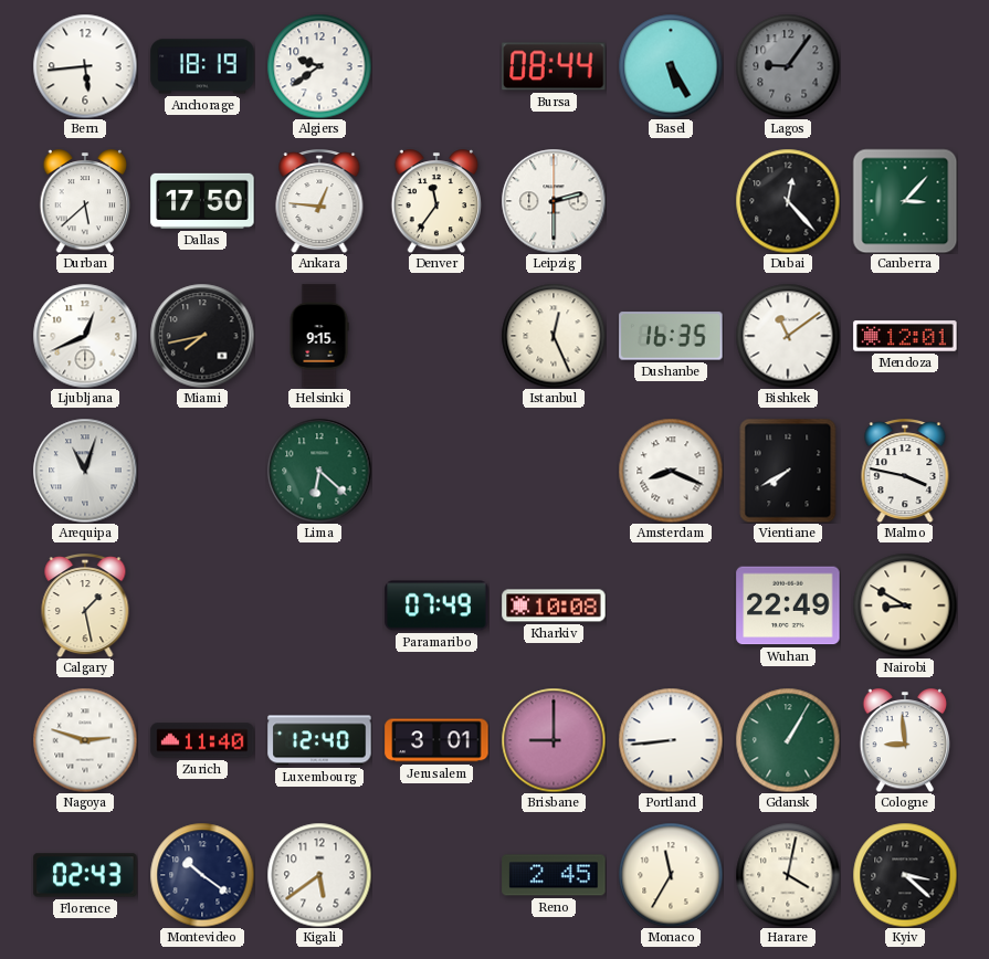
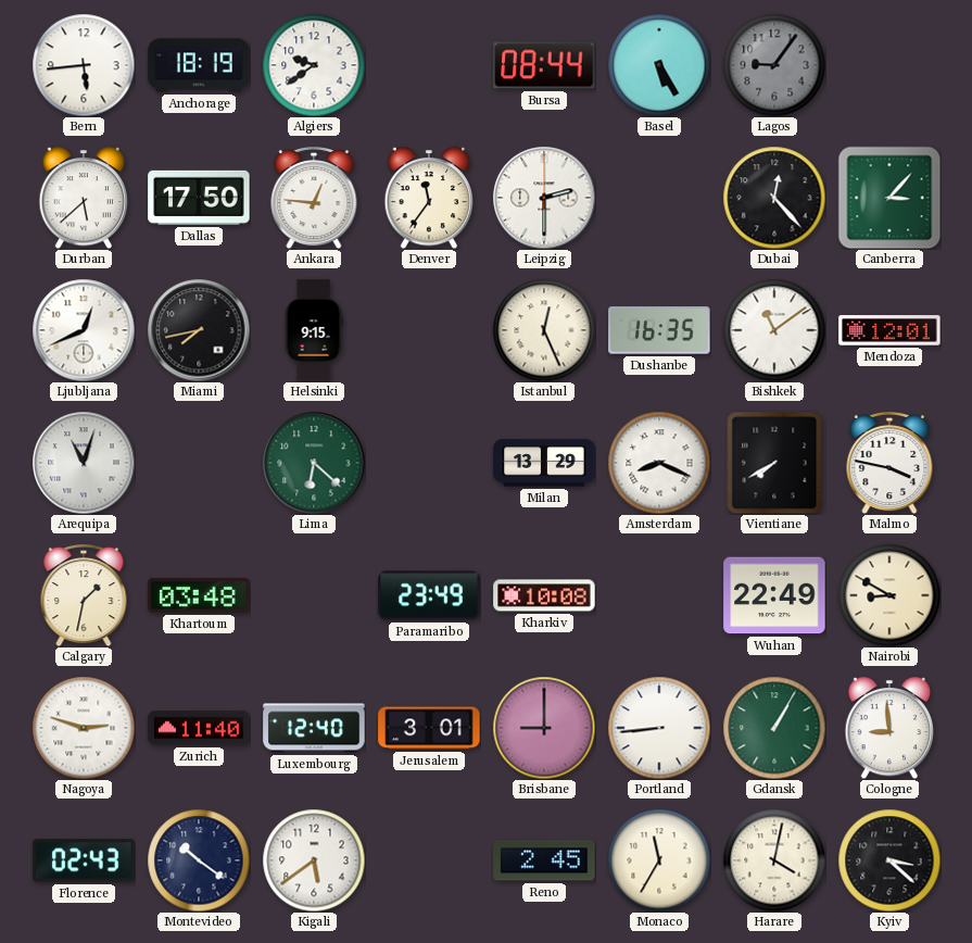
Milan: none -> 13:29 (544, 463)
Calgary: 1:28 -> 1:32 (84, 596)
Khartoum: none -> 03:48 (199, 595)
Paramaribo: 07:49 -> 23:49 (429, 595)
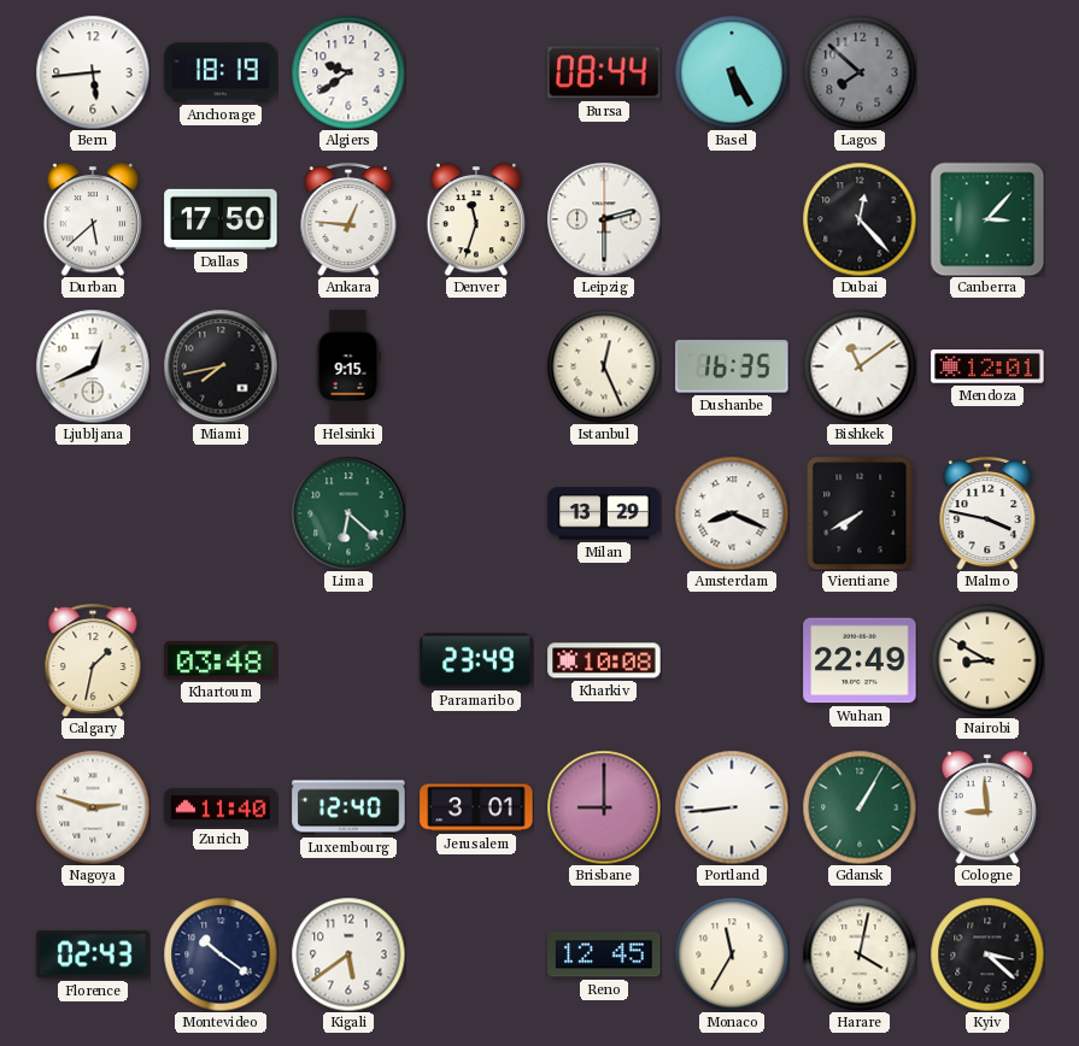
Lagos: 9:06 -> 7:52 (860, 72)
Denver: 11:36 -> 11:33 (476, 221)
Arequipa: 11:03 -> none (84, 463)
Reno: 2:45 -> 12:45 (604, 954)
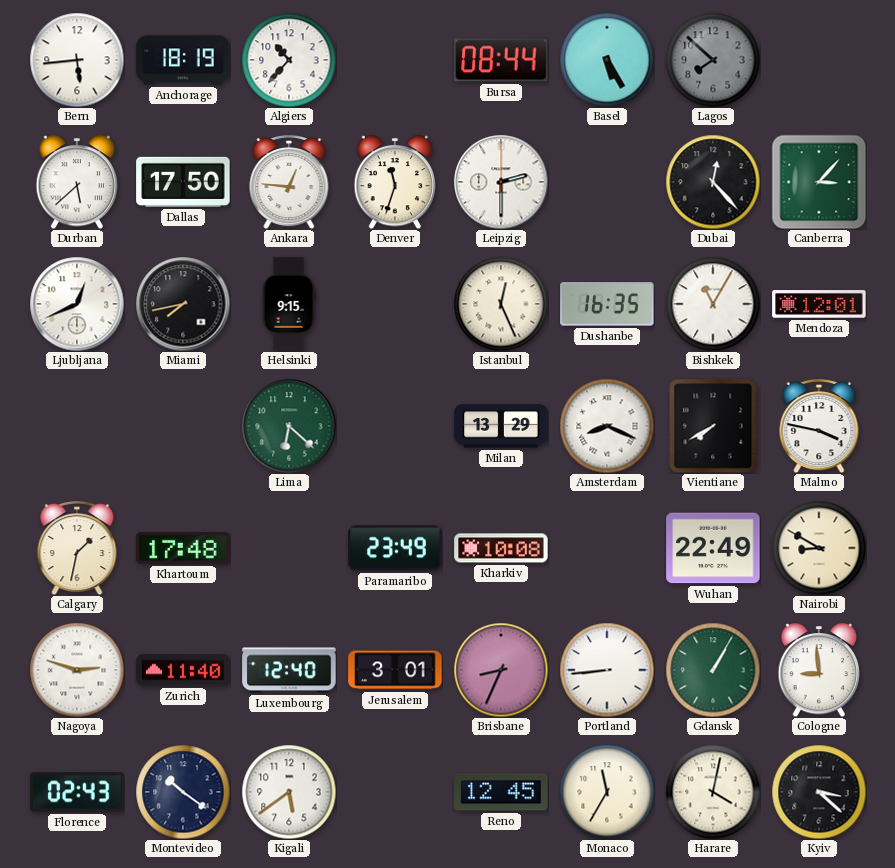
Algiers: 9:39 -> 10:37 (289, 60)
Bishkek: 11:09 -> 11:05 (713, 304)
Khartoum: 03:48 -> 17:48 (183, 548)
Brisbane: 9:00 -> 8:34 (501, 670)
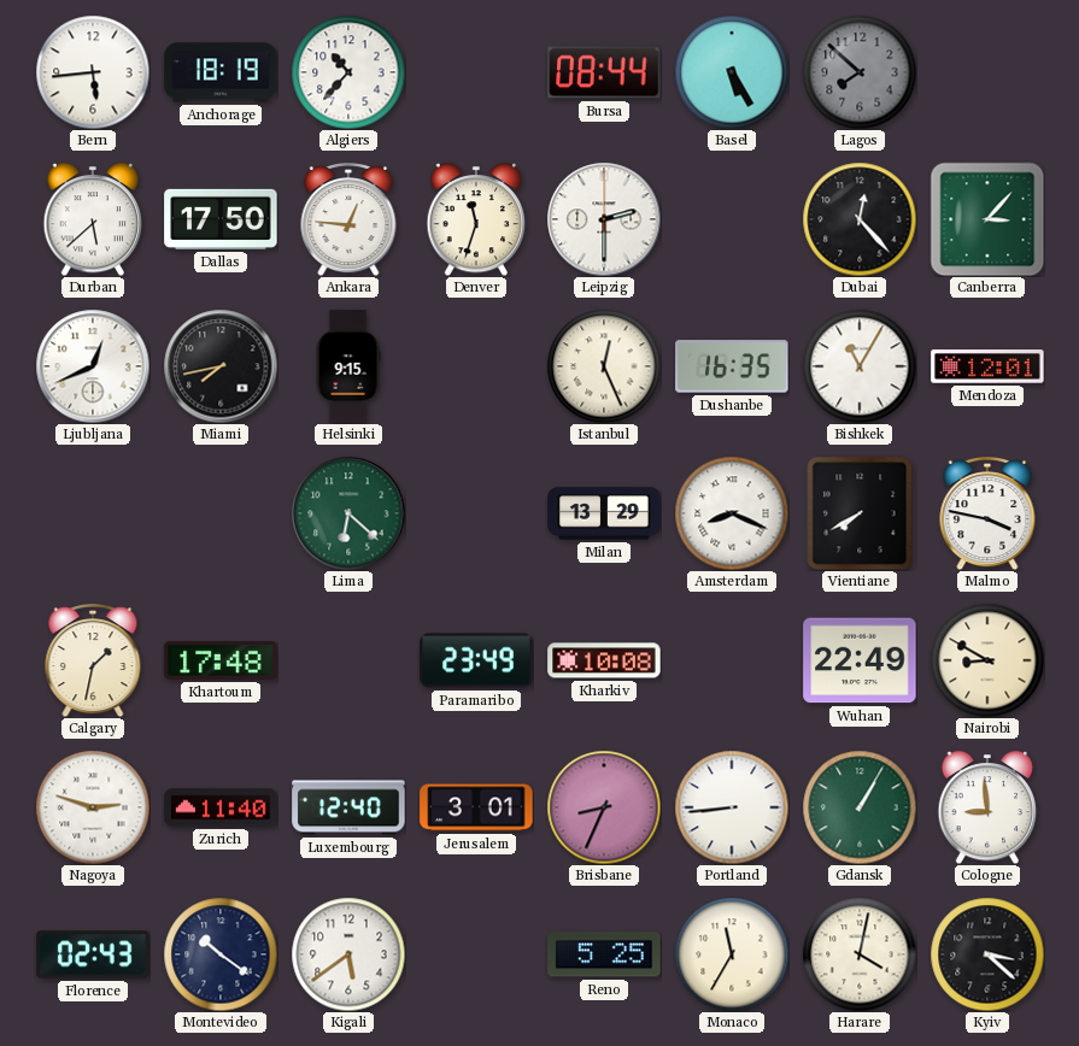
Reno: 12:45 -> 5:25 (604, 954)
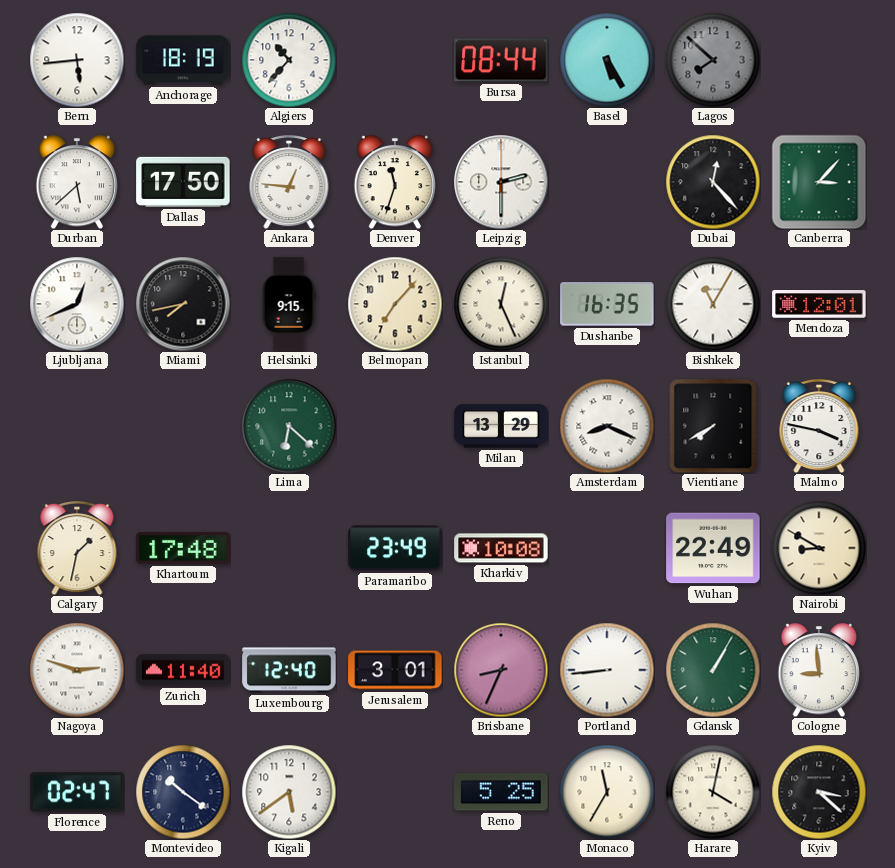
Belmopan: none -> 7:07 (395, 304)
Florence: 02:43 -> 02:47 (77, 792)
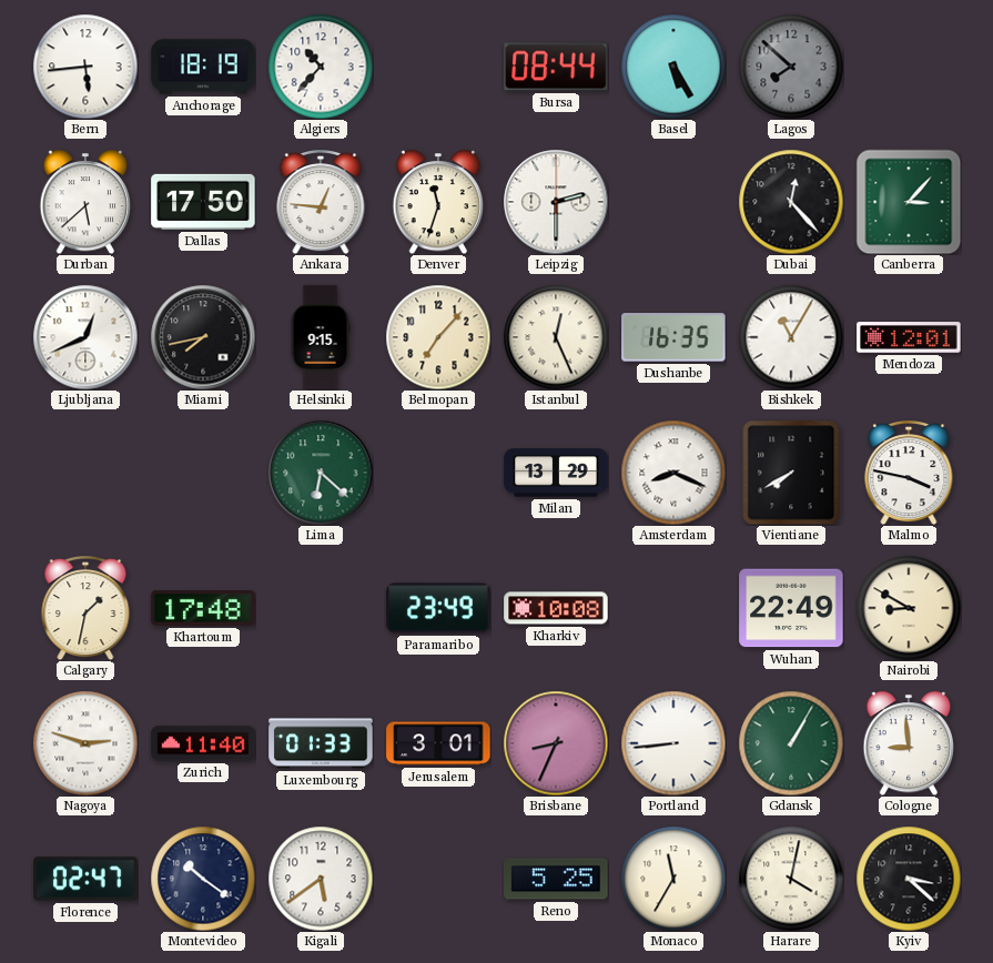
Luxembourg: 12:40 -> 01:33 (321, 743)
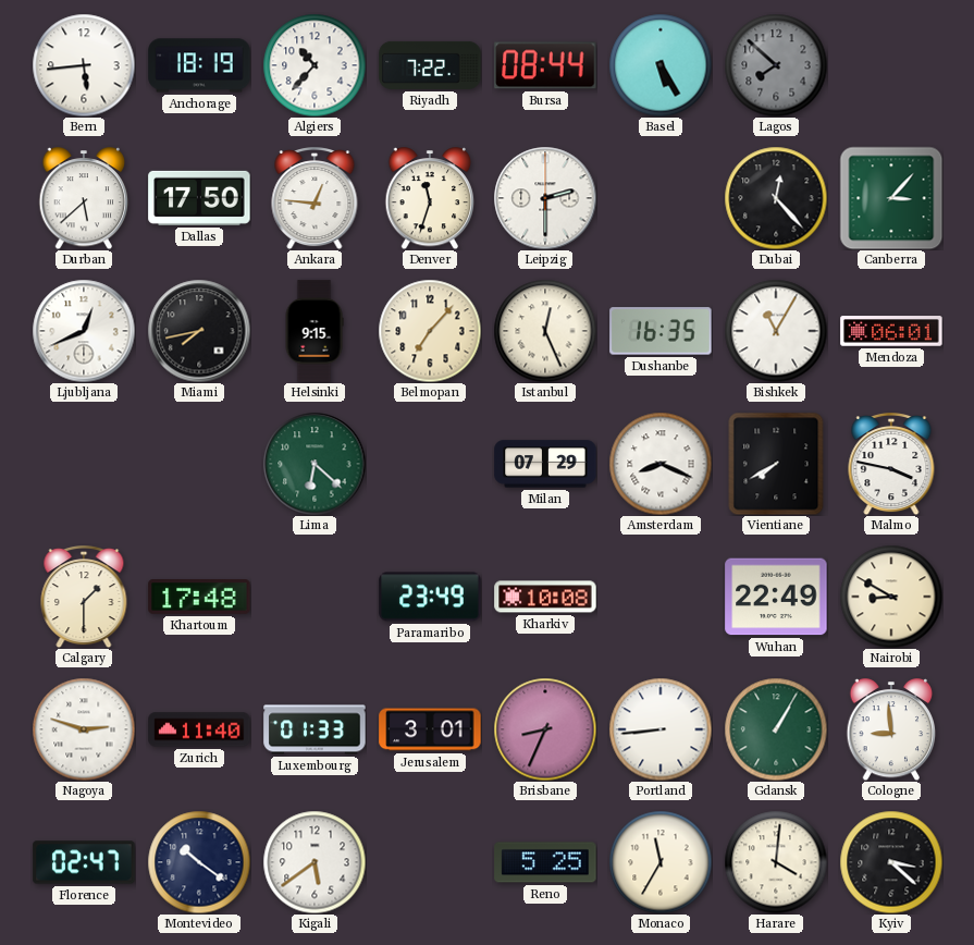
Riyadh: none -> 7:22 (430, 65)
Mendoza: 12:01 -> 06:01 (891, 331)
Milan: 13:29 -> 07:29 (545, 464)
Calgary: 1:32 -> 1:30 (84, 598)
Harare: 4:02 -> 4:01 (776, 862)
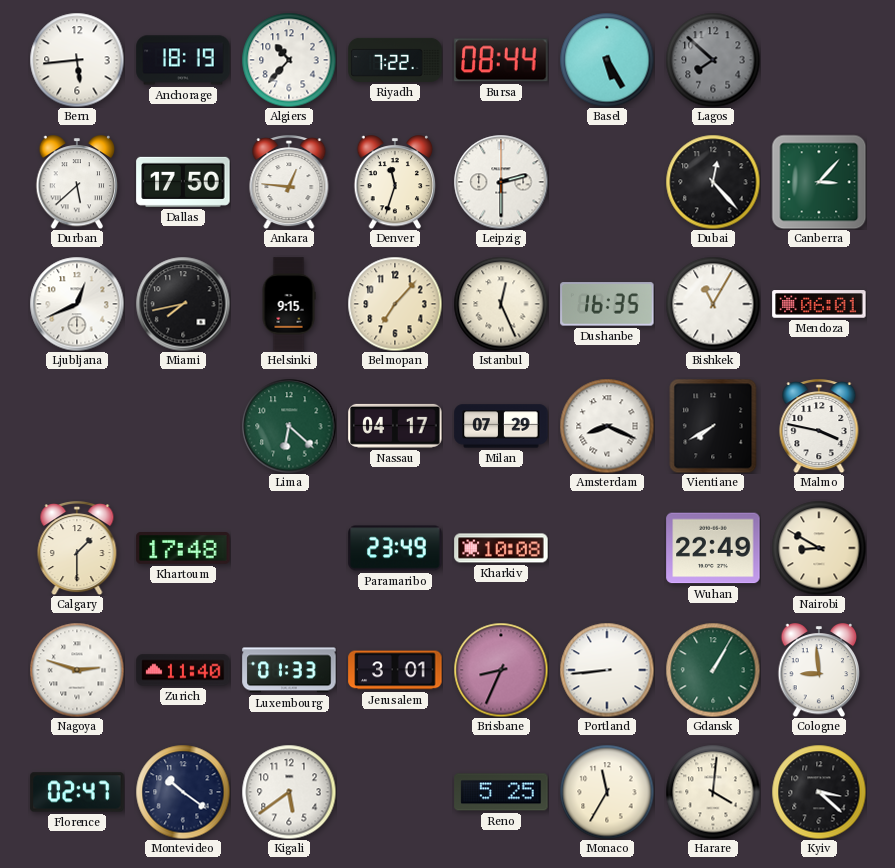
Nassau: none -> 04:17 (395, 426)
